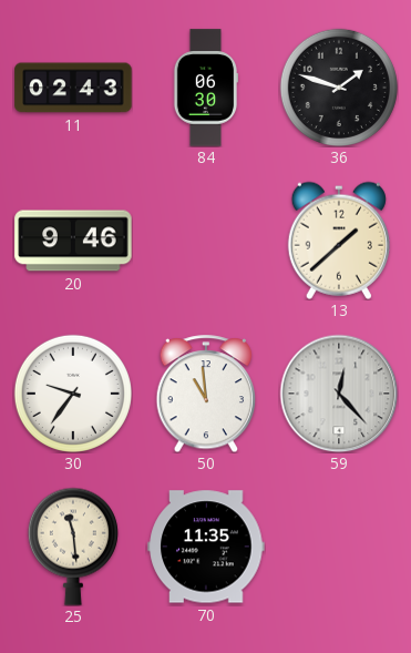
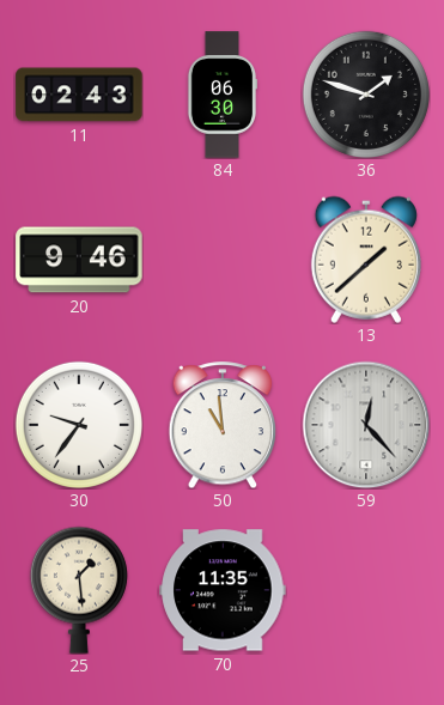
25: 11:29 -> 1:29 (79, 590)
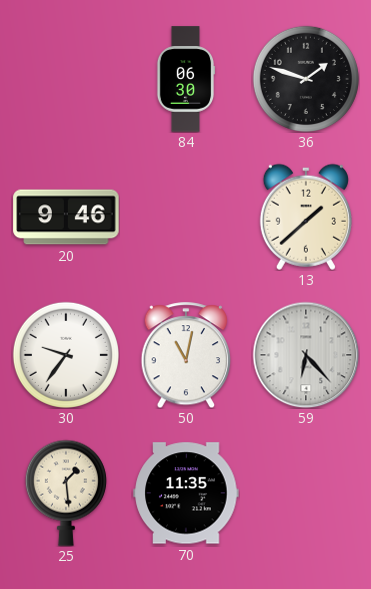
11: 02:43 -> none (79, 95)
50: 10:59 -> 11:02 (186, 355)
59: 12:23 -> 6:23 (306, 355)
